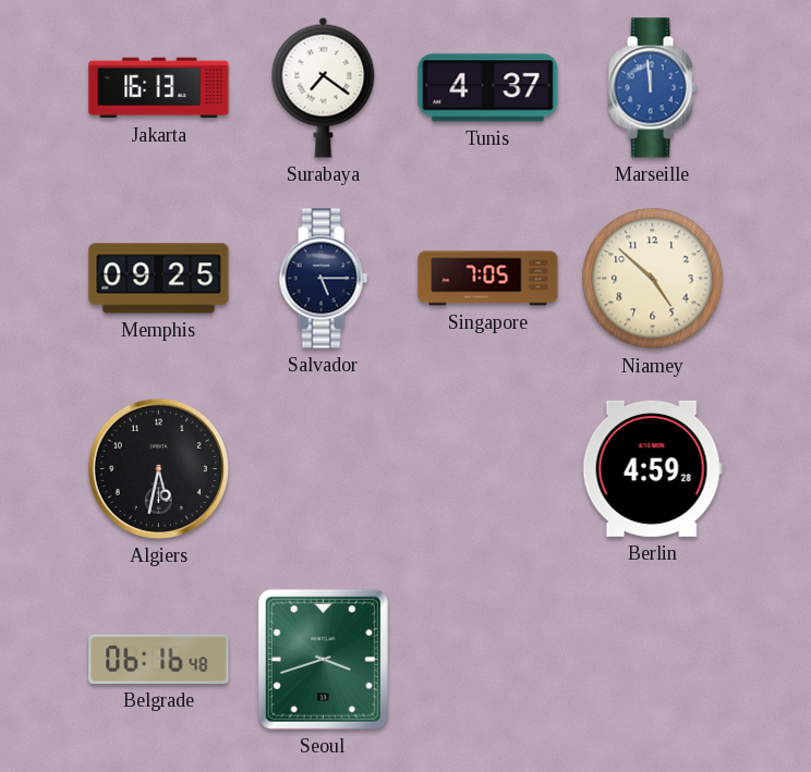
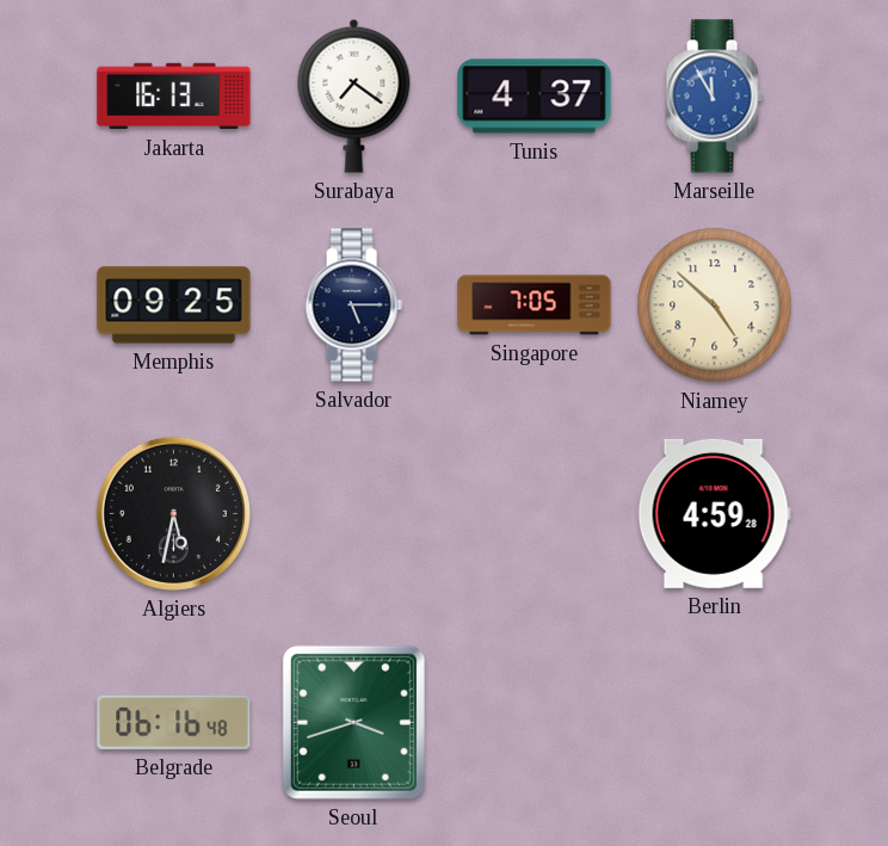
Marseille: 11:59 -> 11:55 (714, 97)
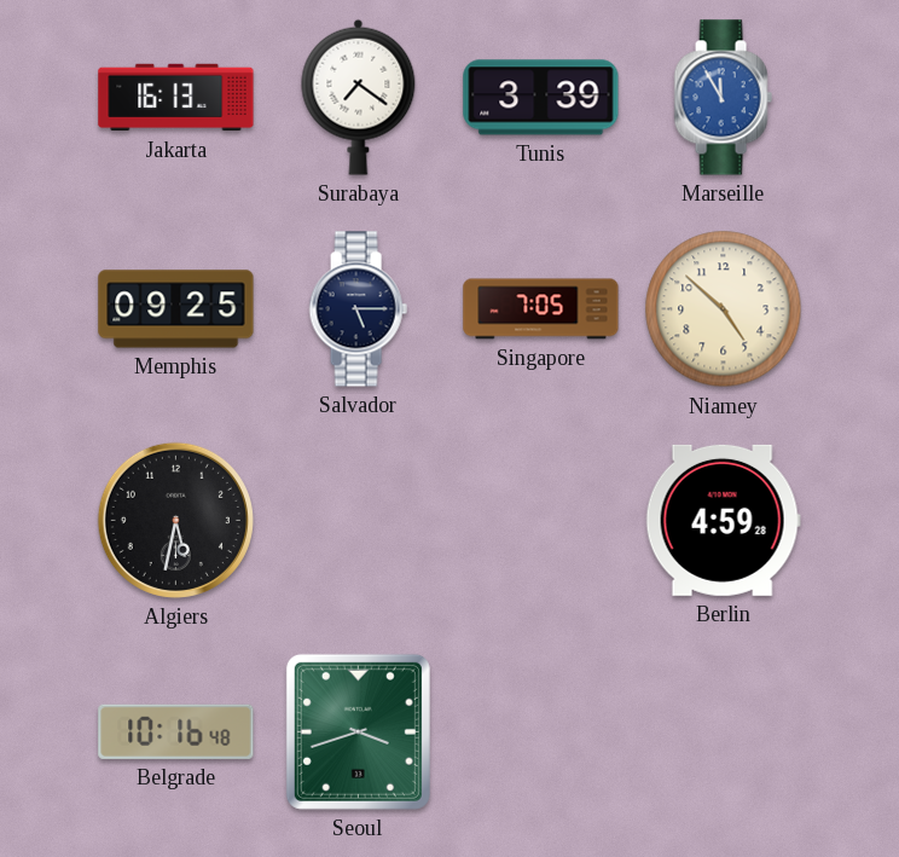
Tunis: 4:37 -> 3:39 (541, 98)
Belgrade: 06:16 -> 10:16 (176, 731)
